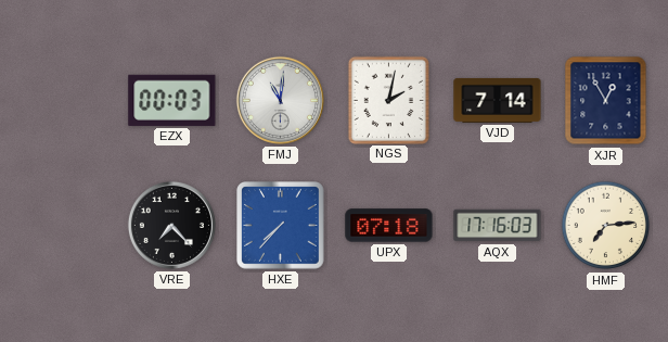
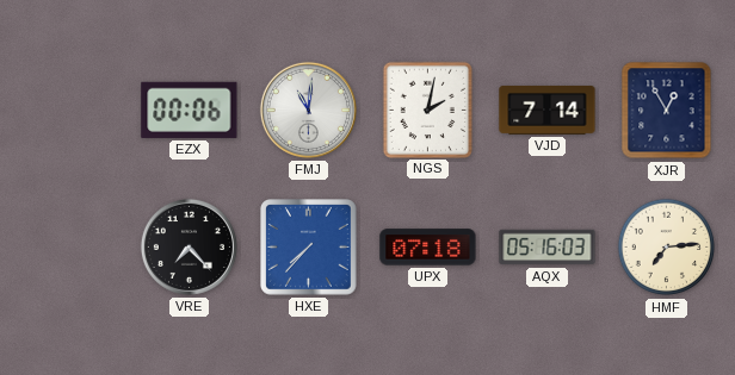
EZX: 00:03 -> 00:06 (190, 110)
AQX: 17:16 -> 05:16 (548, 248)
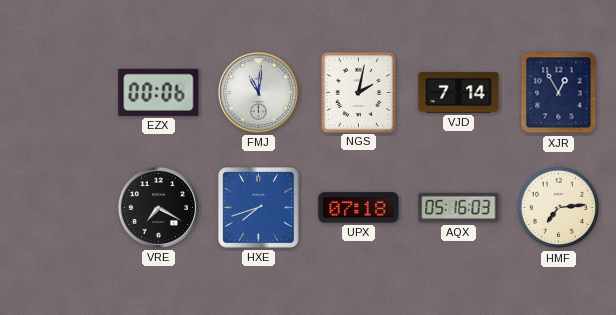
VRE: 7:23 -> 7:20 (158, 207)
HXE: 7:37 -> 7:42 (259, 208)
